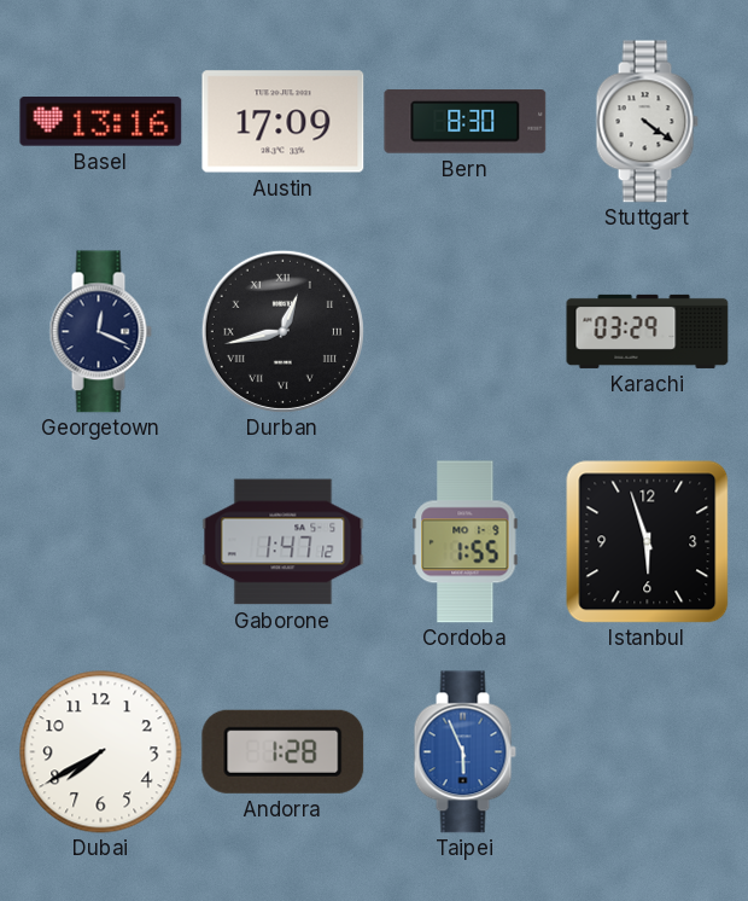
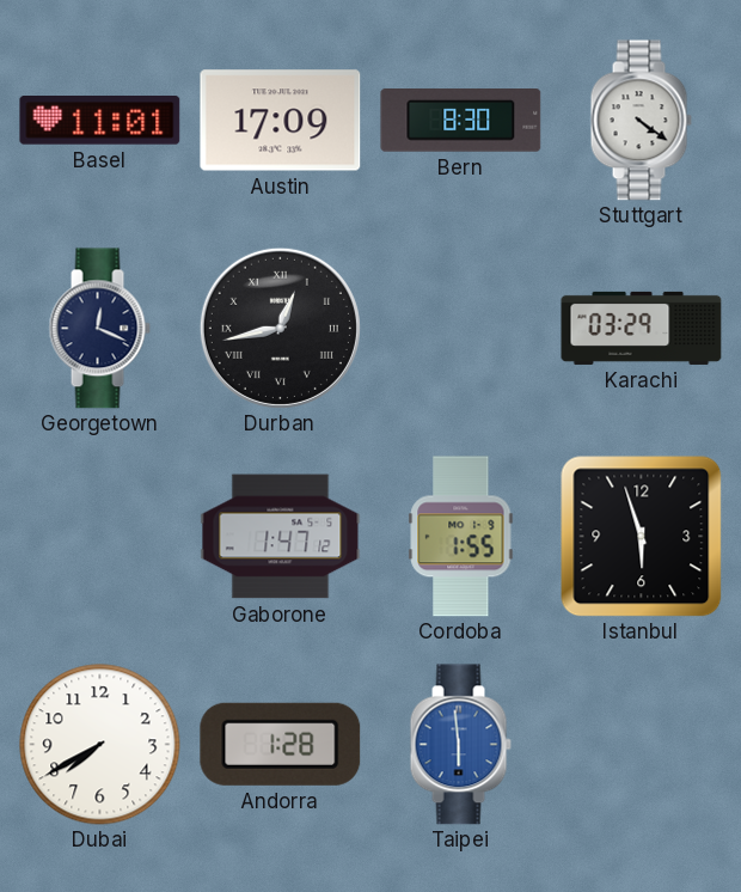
Basel: 13:16 -> 11:01 (100, 121)
Taipei: 5:56 -> 5:59 (460, 745)
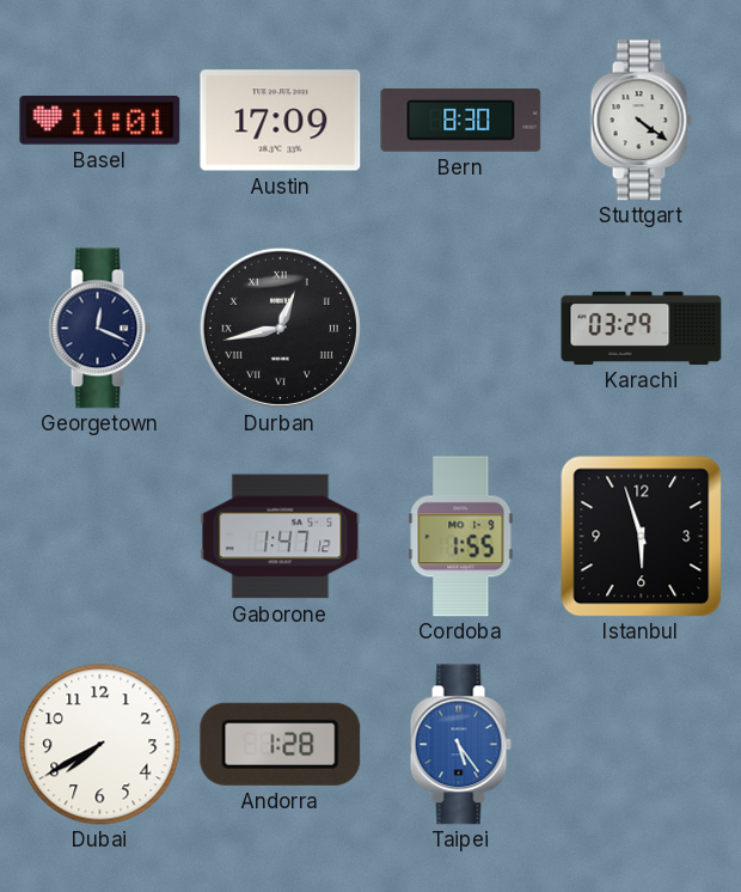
Taipei: 5:59 -> 5:24 (460, 745)
